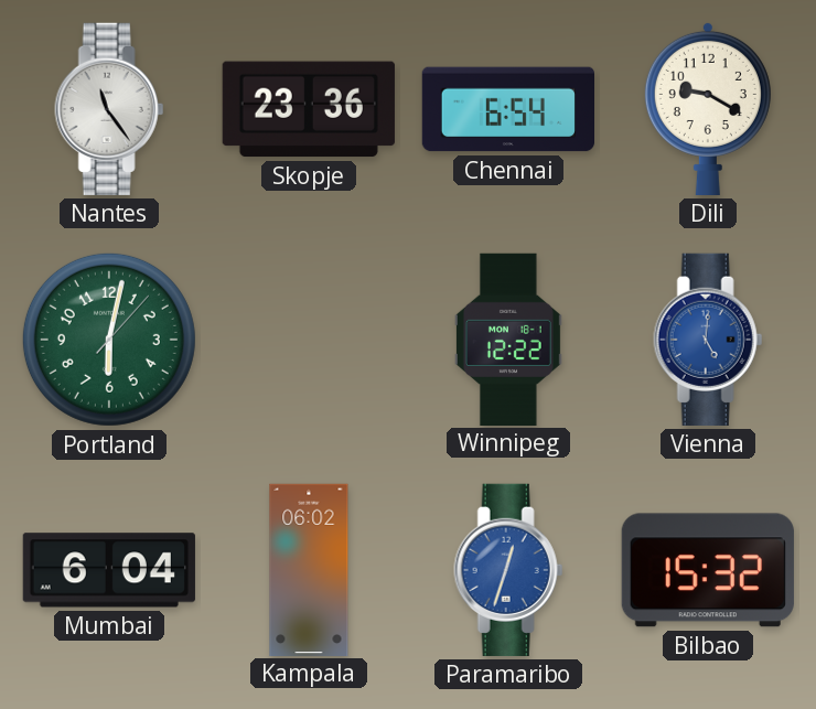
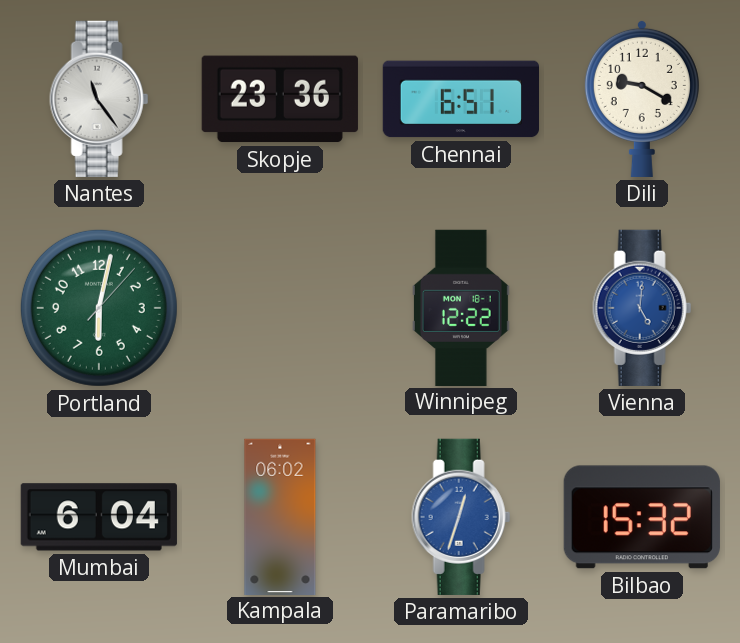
Chennai: 6:54 -> 6:51 (460, 99)
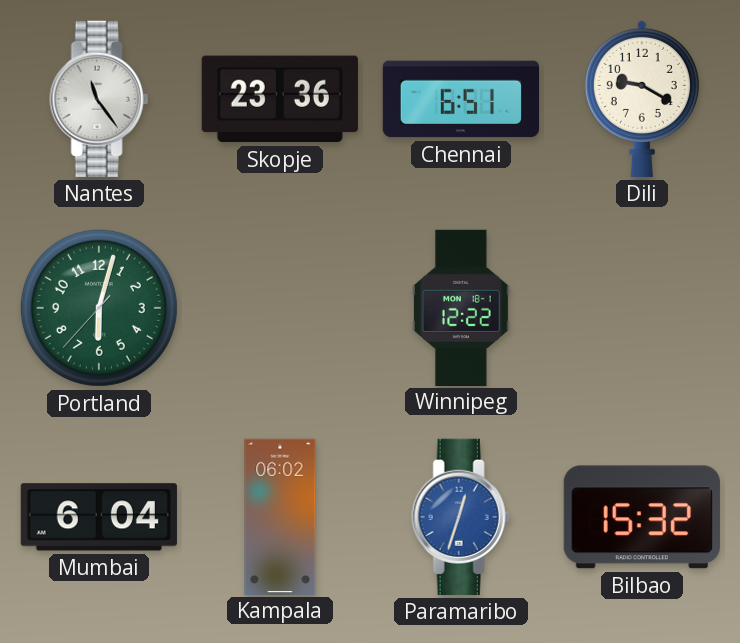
Portland: 6:02:07 -> 6:02:37 (99, 308)
Vienna: 5:01 -> none (642, 308)
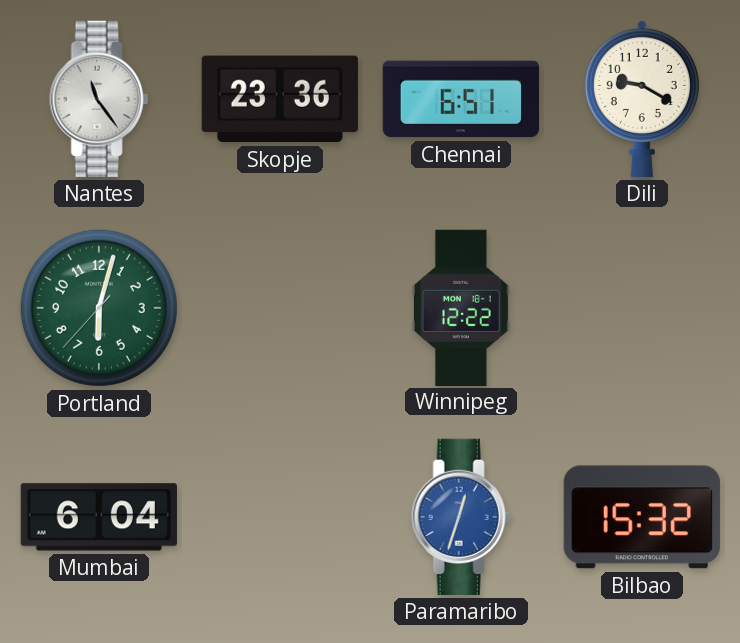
Kampala: 06:02 -> none (280, 516)
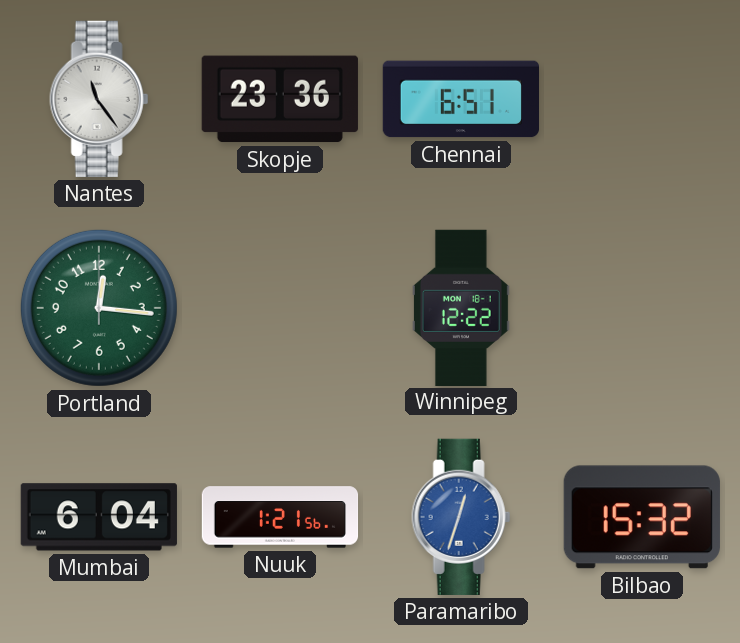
Dili: 9:20 -> none (642, 98)
Portland: 6:02 -> 12:16 (99, 308)
Nuuk: none -> 1:21 (280, 517)
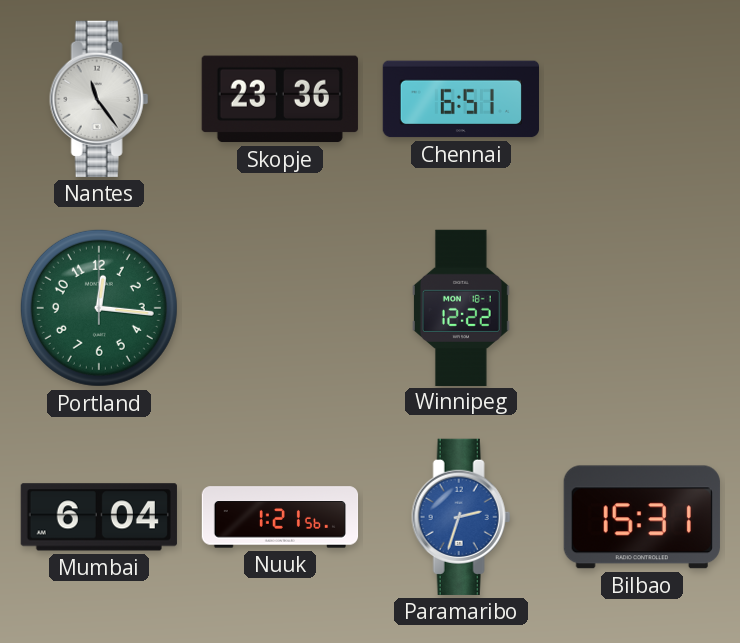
Paramaribo: 12:33 -> 2:33 (461, 517)
Bilbao: 15:32 -> 15:31 (642, 517)
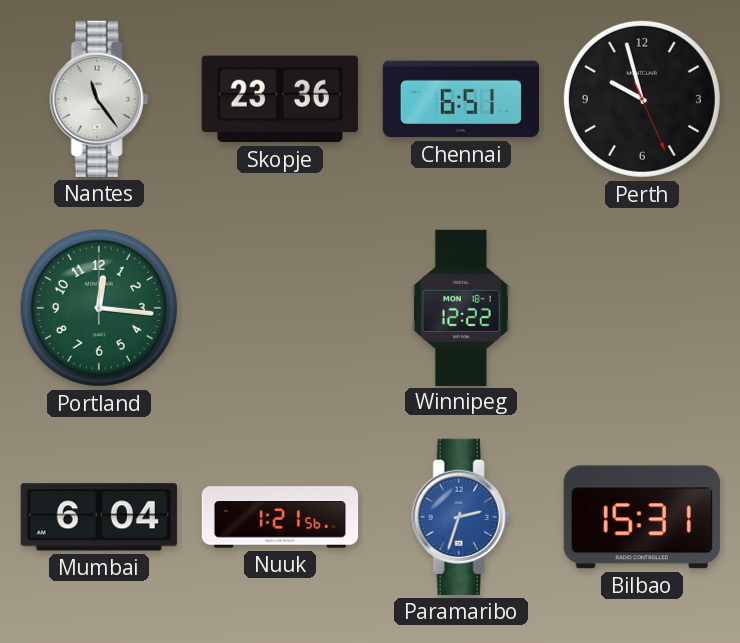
Perth: none -> 9:57 (642, 99)
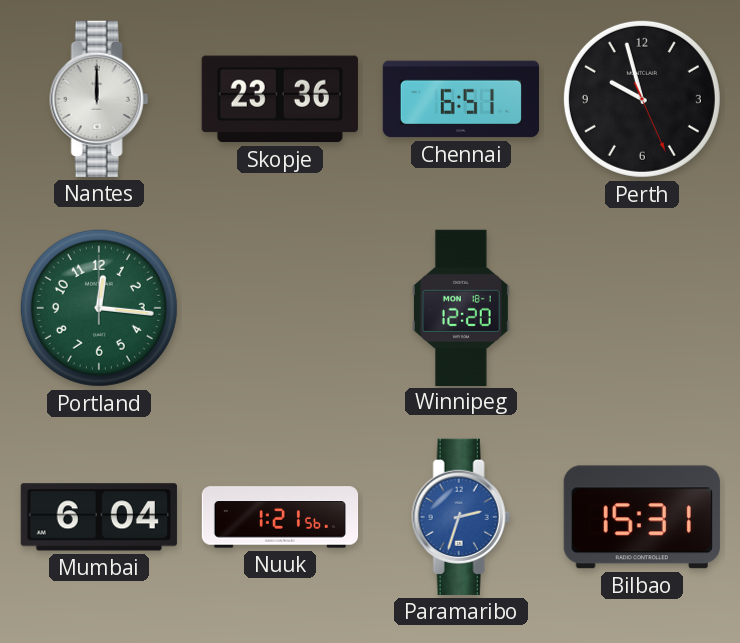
Nantes: 11:24 -> 12:00 (99, 99)
Winnipeg: 12:22 -> 12:20 (461, 307)
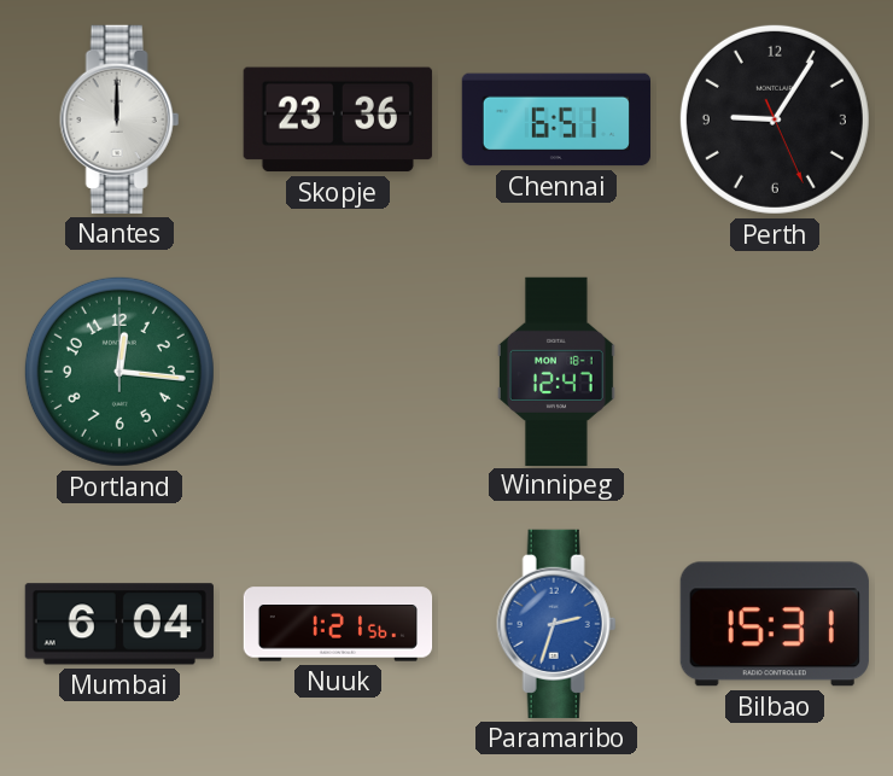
Perth: 9:57 -> 9:05 (775, 119)
Winnipeg: 12:20 -> 12:47 (556, 371)
